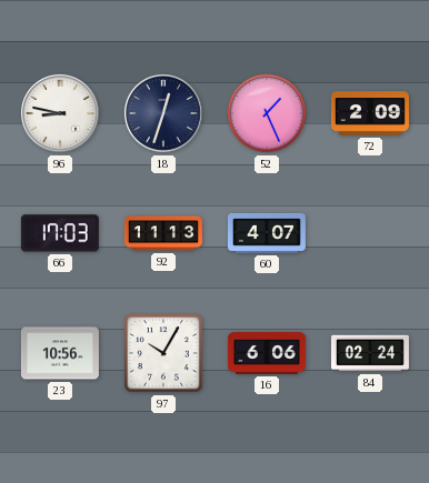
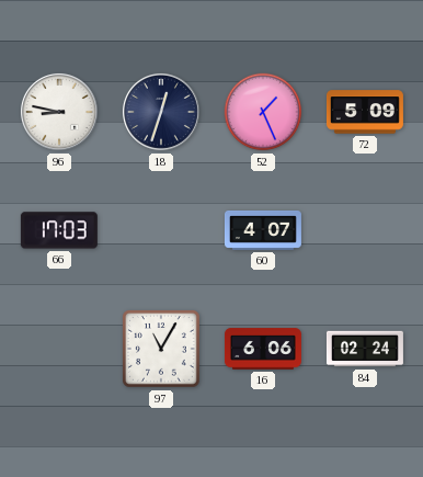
72: 2:09 -> 5:09 (365, 112)
92: 11:13 -> none (163, 233)
23: 10:56 -> none (60, 353)
97: 10:05 -> 11:05 (162, 350)
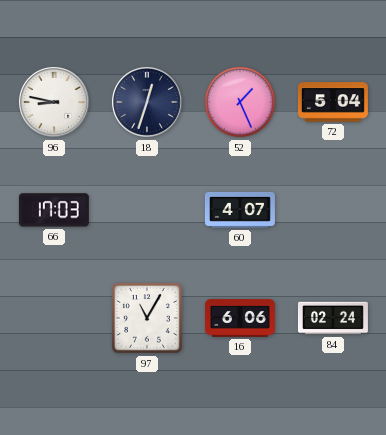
72: 5:09 -> 5:04 (333, 102)
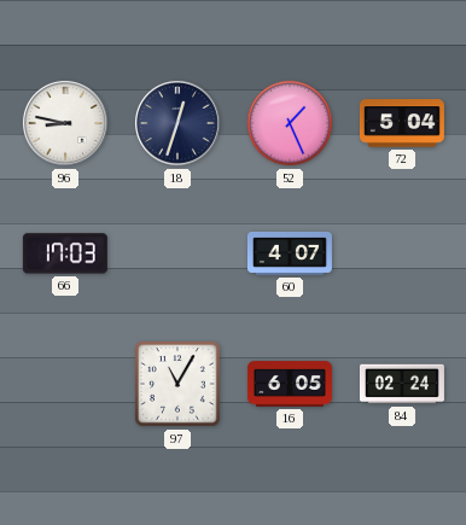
16: 6:06 -> 6:05 (290, 384)
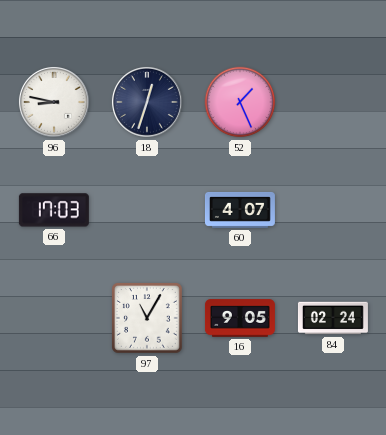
72: 5:04 -> none (402, 123)
16: 6:05 -> 9:05 (240, 318)
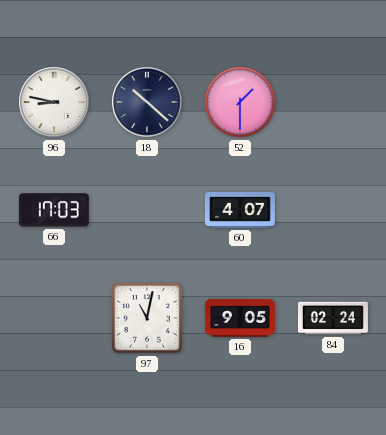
18: 12:33 -> 10:22 (147, 102)
52: 1:26 -> 1:30 (240, 102)
97: 11:05 -> 11:02 (148, 319)
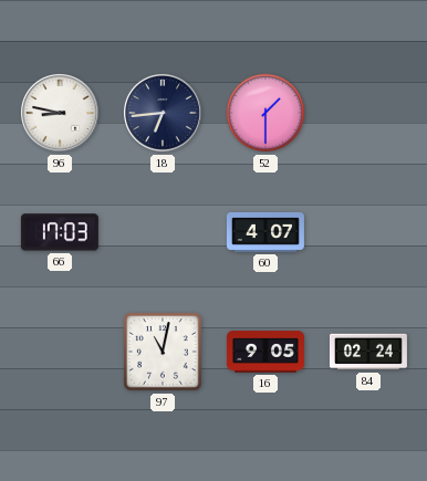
18: 10:22 -> 6:44 (163, 113)
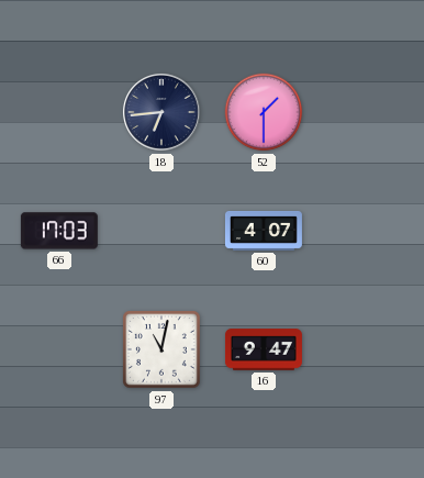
96: 8:47 -> none (60, 113)
16: 9:05 -> 9:47 (264, 349)
84: 02:24 -> none (368, 352)
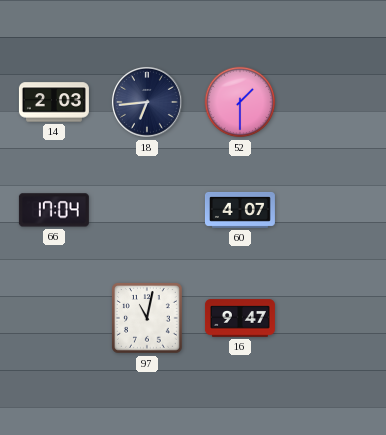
14: none -> 2:03 (54, 102)
66: 17:03 -> 17:04 (54, 210)
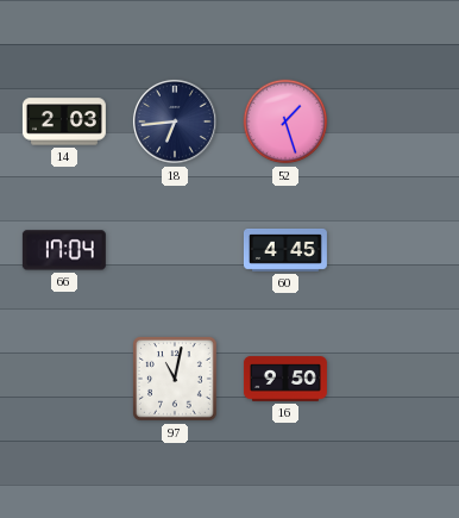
52: 1:30 -> 1:27 (285, 121)
60: 4:07 -> 4:45 (285, 250)
16: 9:47 -> 9:50 (285, 379)
